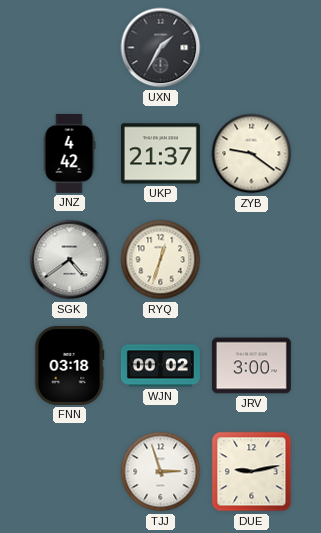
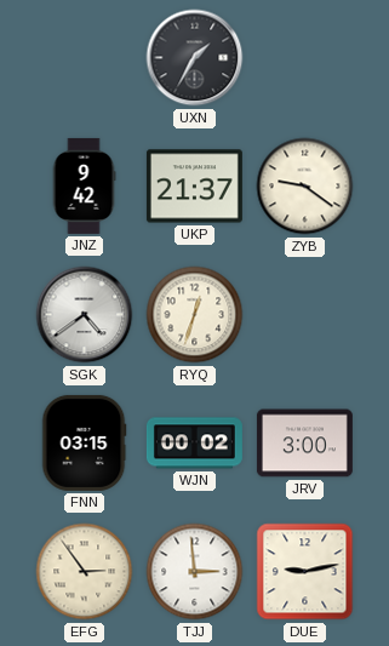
JNZ: 4:42 -> 9:42 (84, 185)
FNN: 03:18 -> 03:15 (84, 442)
EFG: none -> 2:54 (85, 572)
TJJ: 2:57 -> 2:59 (195, 572)
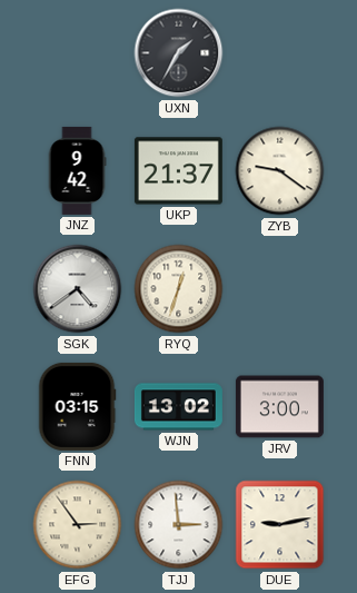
WJN: 00:02 -> 13:02 (178, 407)
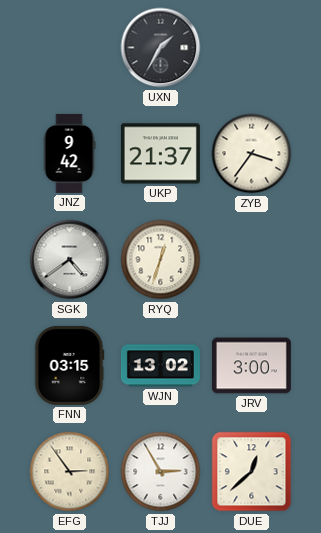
ZYB: 9:21 -> 3:36 (252, 154)
TJJ: 2:59 -> 2:55 (161, 472)
DUE: 9:13 -> 12:38 (252, 472)
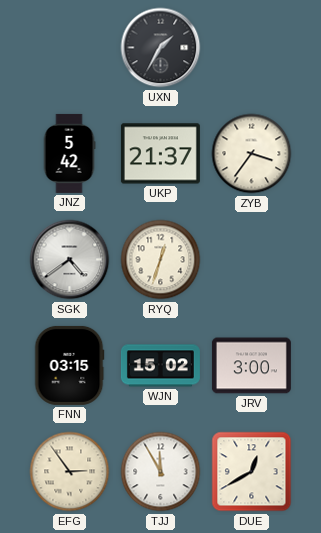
JNZ: 9:42 -> 5:42 (69, 153)
WJN: 13:02 -> 15:02 (160, 366)
TJJ: 2:55 -> 11:55 (161, 472)
DUE: 12:38 -> 12:40 (252, 472)
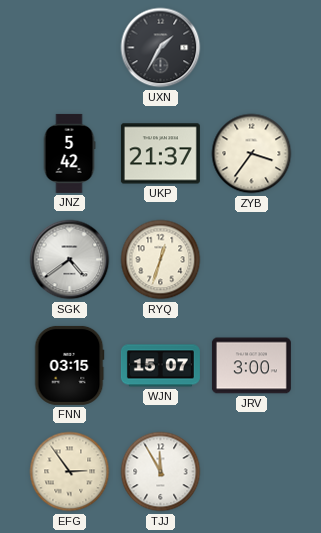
WJN: 15:02 -> 15:07 (160, 366)
DUE: 12:40 -> none (252, 472)
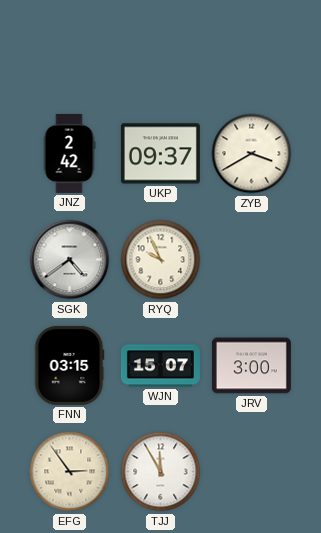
UXN: 1:35 -> none (161, 48)
JNZ: 5:42 -> 2:42 (69, 153)
UKP: 21:37 -> 09:37 (160, 154)
ZYB: 3:36 -> 3:40 (252, 154)
RYQ: 12:33 -> 9:56 (161, 260)
